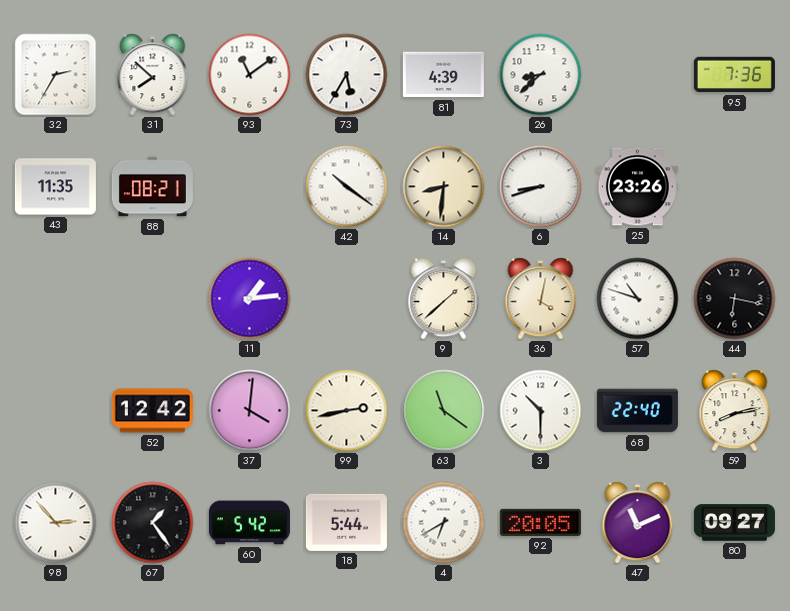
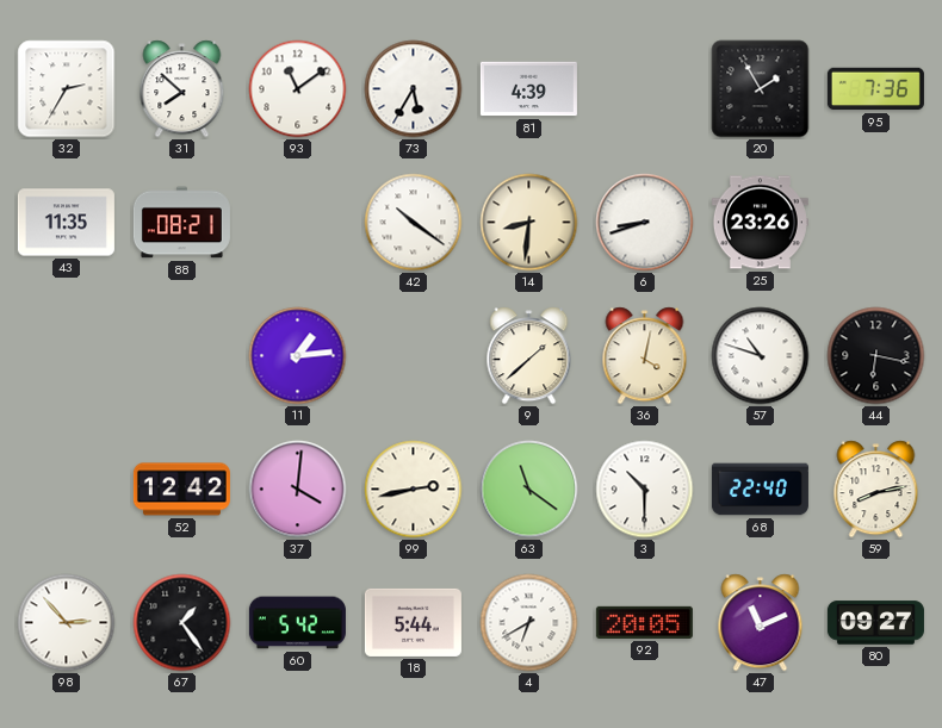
26: 8:38 -> none (541, 75)
20: none -> 1:55 (761, 89)
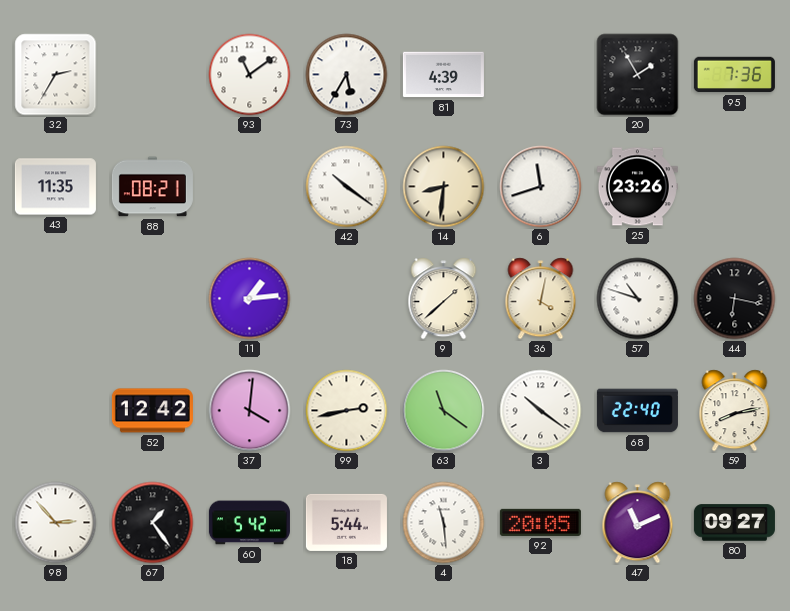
31: 7:52 -> none (182, 89)
6: 8:42 -> 11:42 (541, 187)
3: 10:30 -> 10:21 (541, 411)
4: 6:40 -> 11:29 (444, 523)
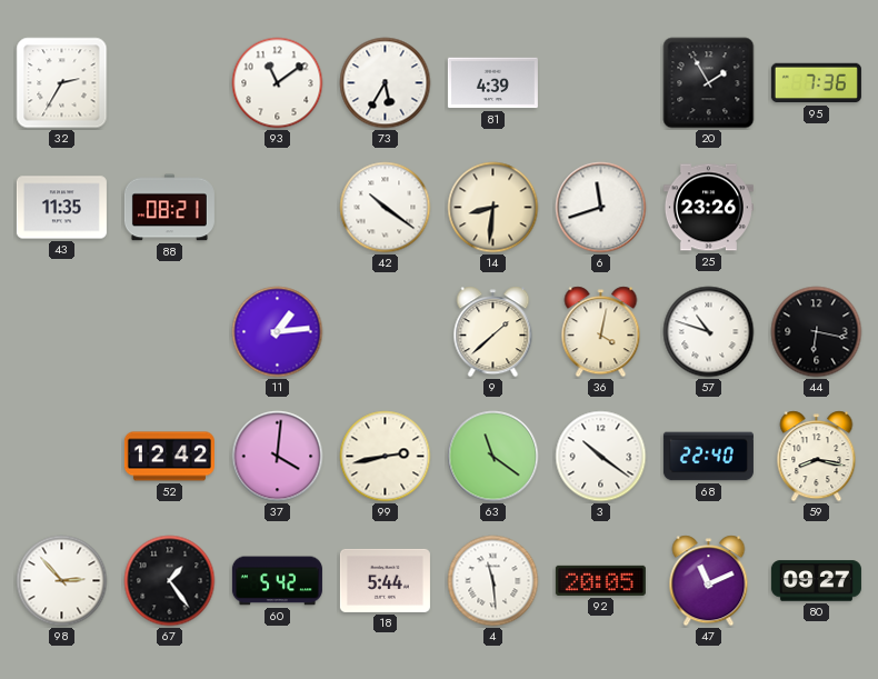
59: 8:13 -> 8:17 (817, 457)
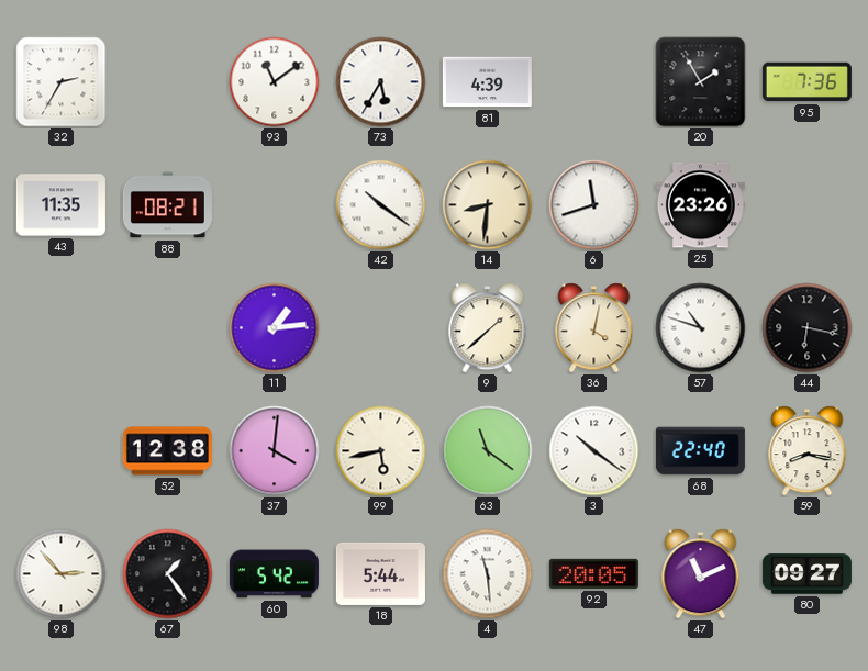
52: 12:42 -> 12:38 (167, 451)
99: 2:43 -> 5:43 (381, 451)
